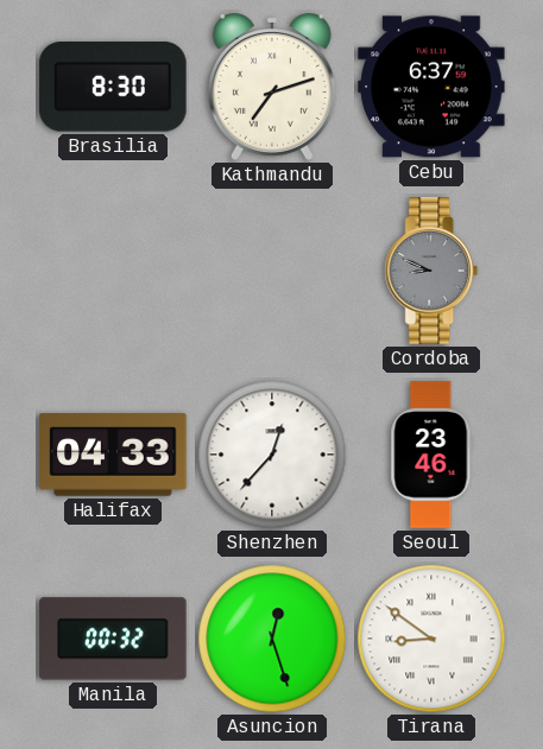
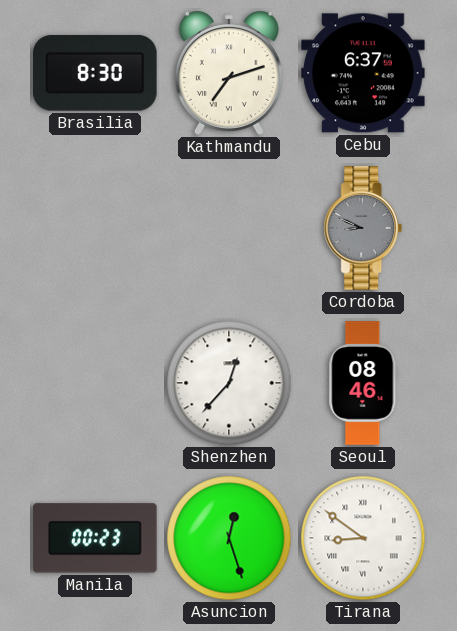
Halifax: 04:33 -> none (113, 455)
Seoul: 23:46 -> 08:46 (363, 383)
Manila: 00:32 -> 00:23 (95, 538)
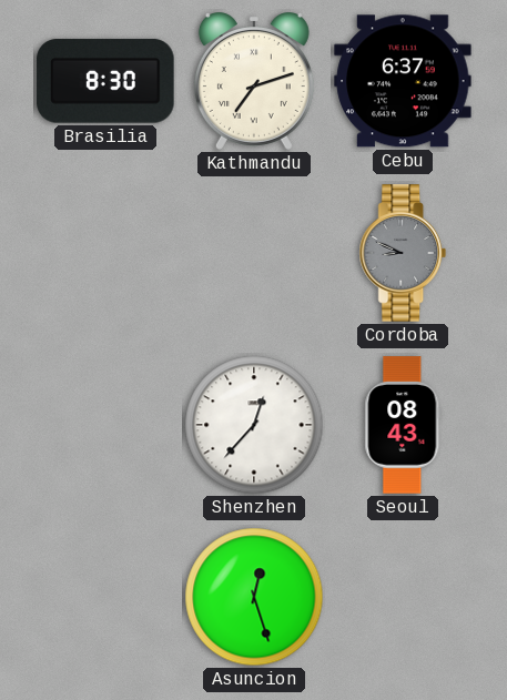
Seoul: 08:46 -> 08:43 (403, 425)
Manila: 00:23 -> none (95, 538)
Tirana: 8:51 -> none (363, 538)
